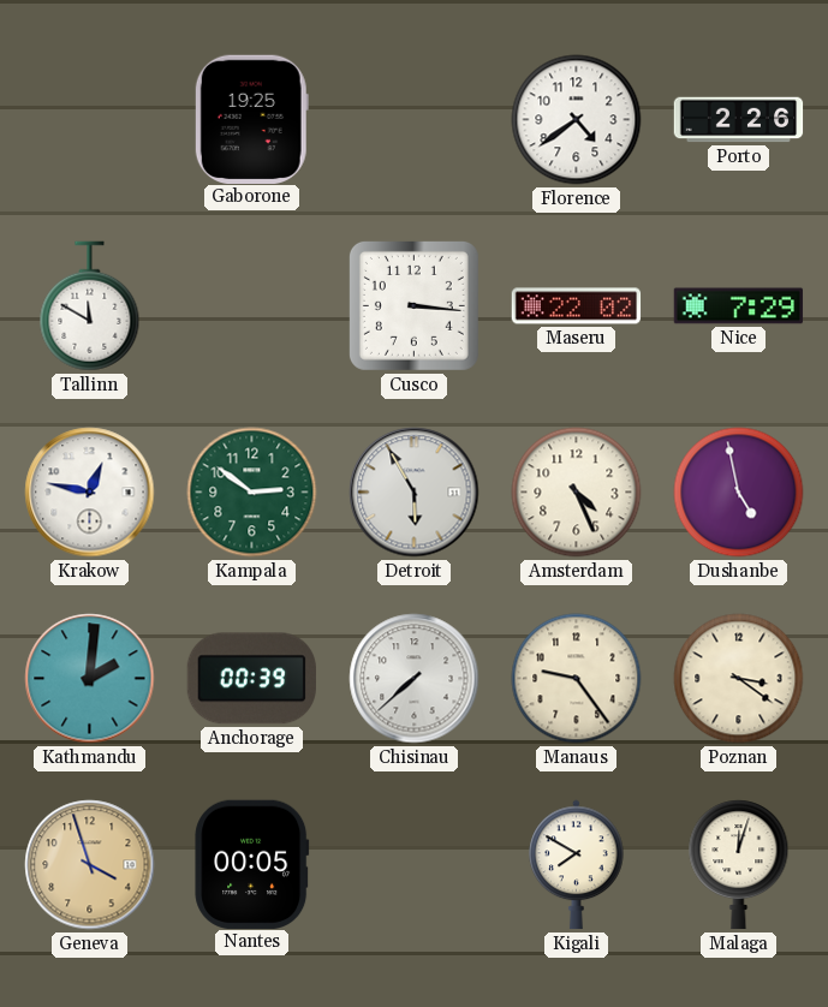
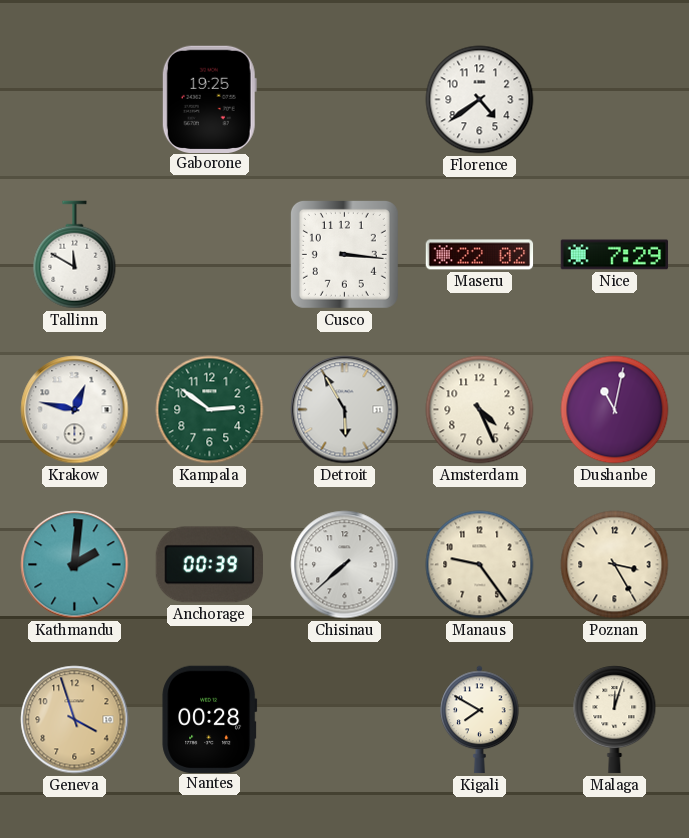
Porto: 2:26 -> none (739, 120)
Dushanbe: 4:58 -> 11:02 (615, 410)
Poznan: 3:21 -> 3:25 (615, 565)
Nantes: 00:05 -> 00:28 (210, 719)
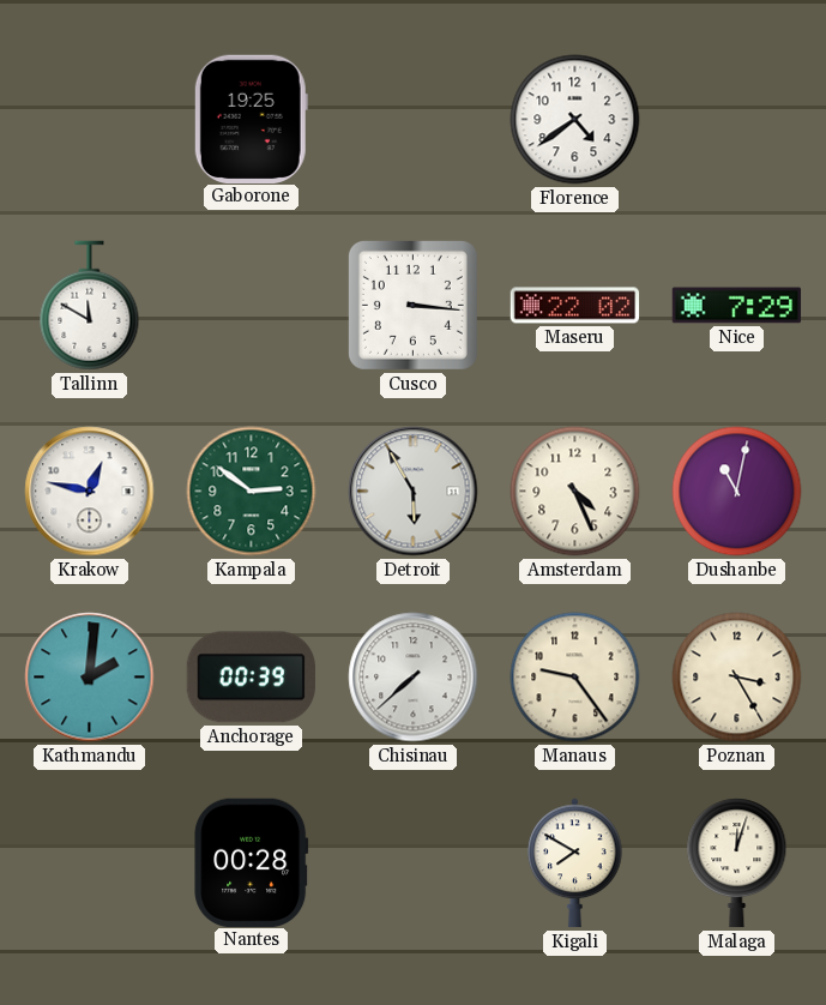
Geneva: 3:57 -> none (75, 720)
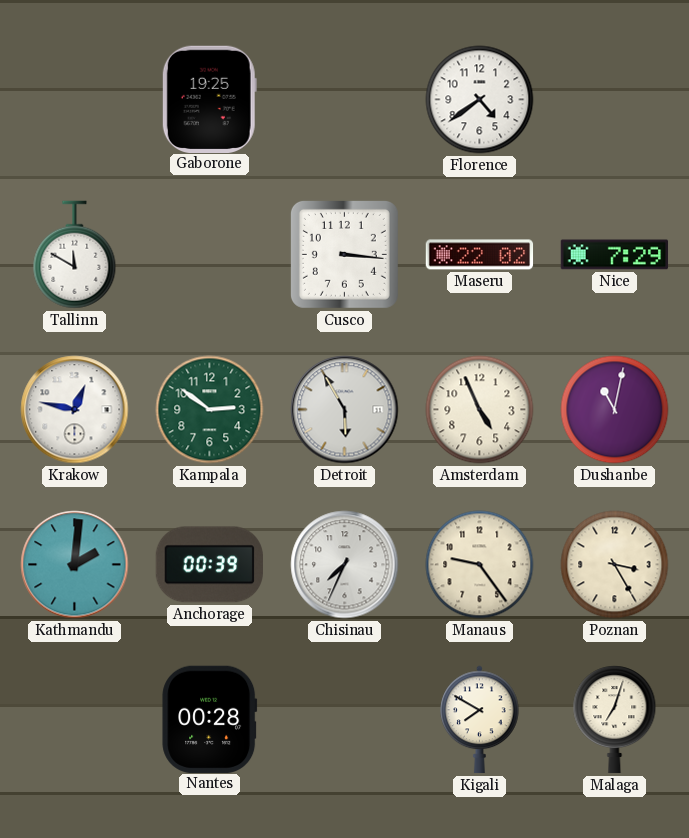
Amsterdam: 4:26 -> 4:56 (480, 410)
Chisinau: 7:38 -> 7:34 (345, 565)
Malaga: 12:03 -> 7:03 (615, 720)
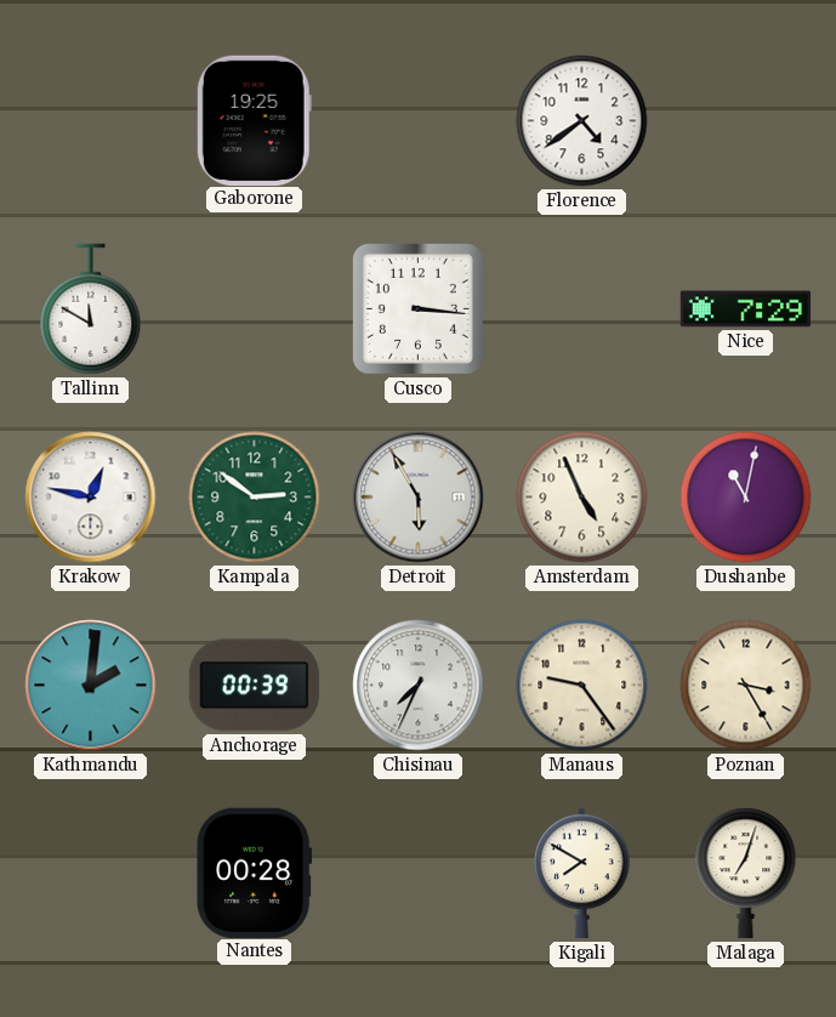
Maseru: 22:02 -> none (480, 255)
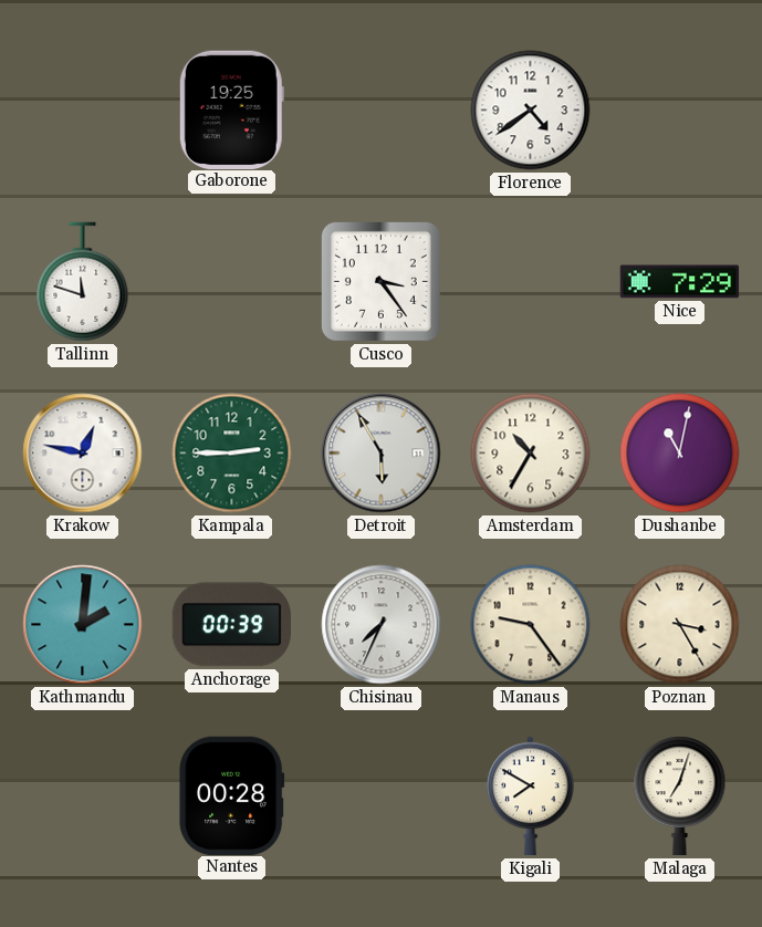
Tallinn: 11:50 -> 11:48 (83, 282)
Cusco: 3:16 -> 3:24 (380, 281)
Kampala: 2:51 -> 2:45 (232, 454)
Amsterdam: 4:56 -> 10:35 (531, 454)
